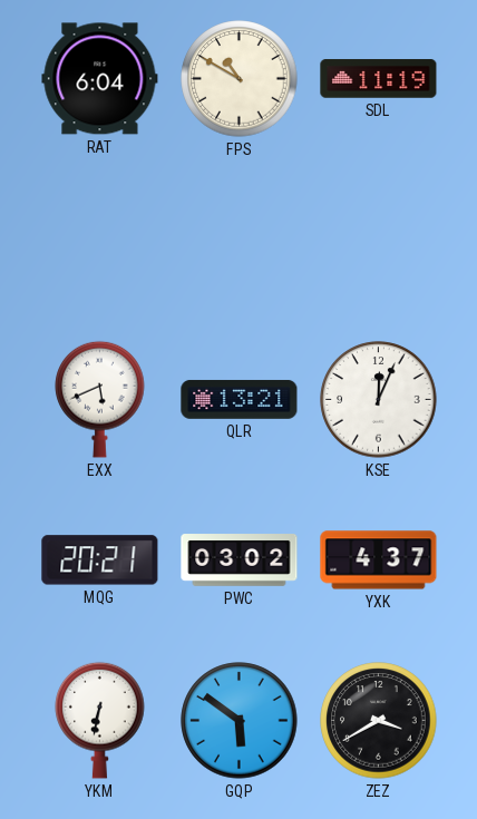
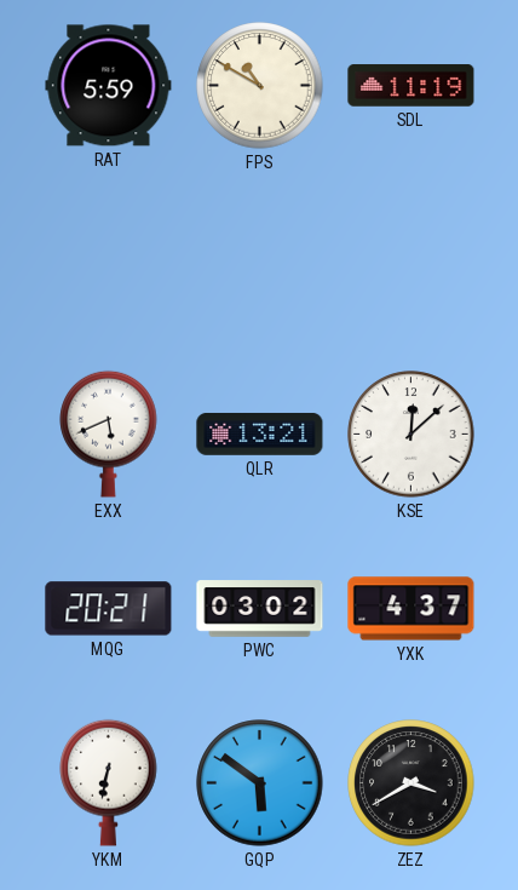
RAT: 6:04 -> 5:59 (109, 86)
KSE: 12:04 -> 12:08 (411, 435)
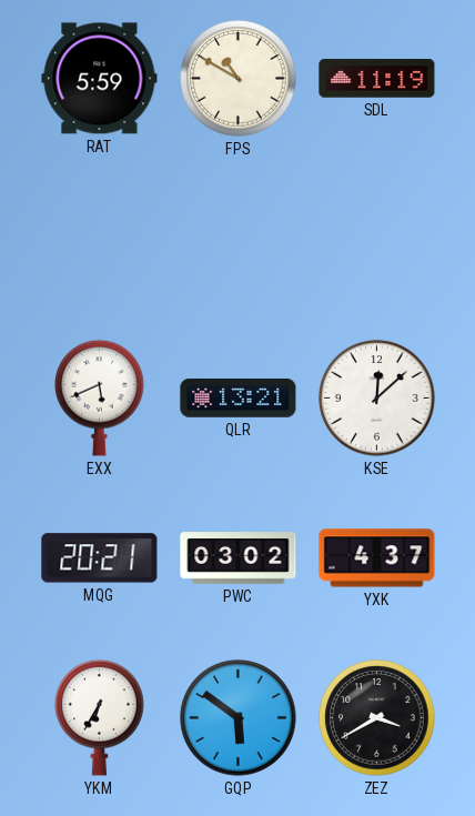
YKM: 6:32 -> 6:35 (100, 717)
